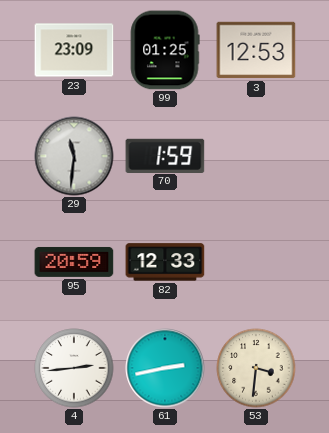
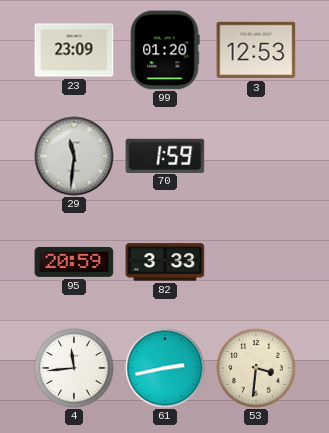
99: 01:25 -> 01:20 (165, 50)
82: 12:33 -> 3:33 (165, 262)
4: 2:44 -> 11:44 (74, 368)
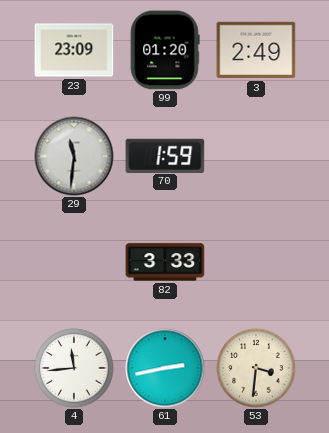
3: 12:53 -> 2:49 (256, 50)
95: 20:59 -> none (74, 262)
